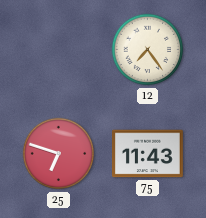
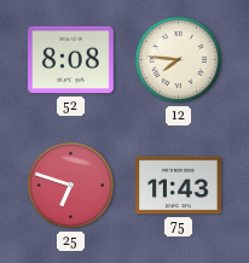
52: none -> 8:08 (71, 60)
12: 7:24 -> 7:46 (179, 60)
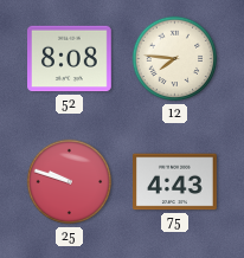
25: 6:48 -> 9:48 (70, 182)
75: 11:43 -> 4:43 (175, 182)
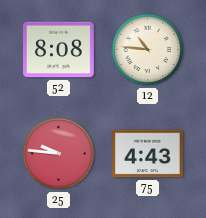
12: 7:46 -> 10:46 (148, 50)
25: 9:48 -> 9:46 (59, 154)
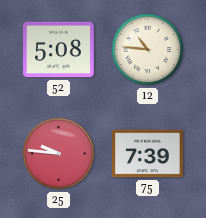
52: 8:08 -> 5:08 (59, 50)
75: 4:43 -> 7:39 (148, 154)
